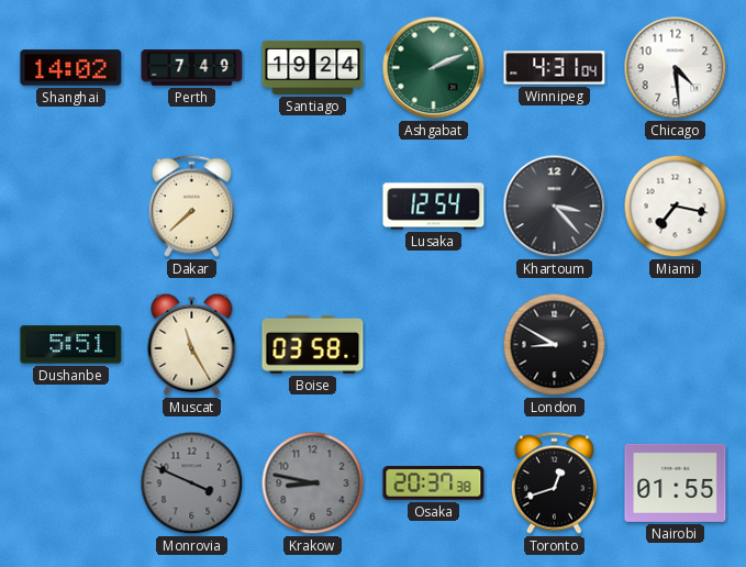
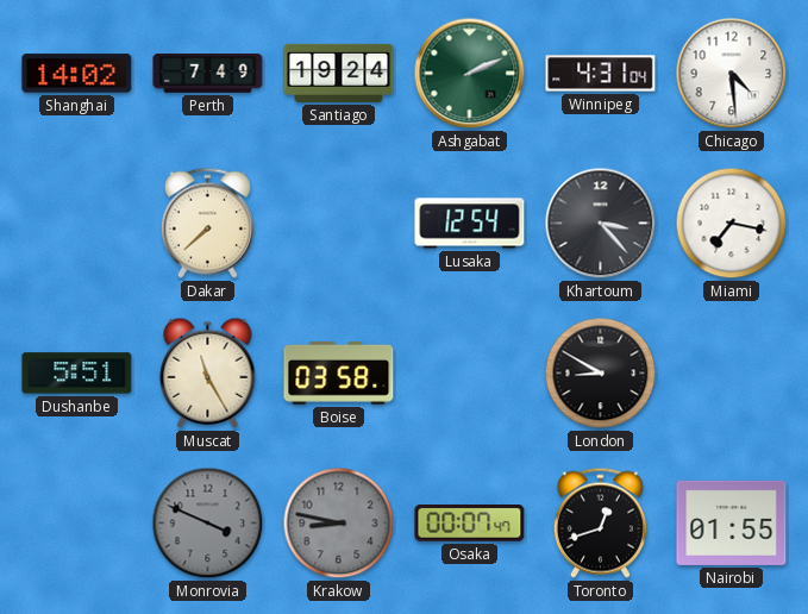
Osaka: 20:37 -> 00:07 (470, 524)
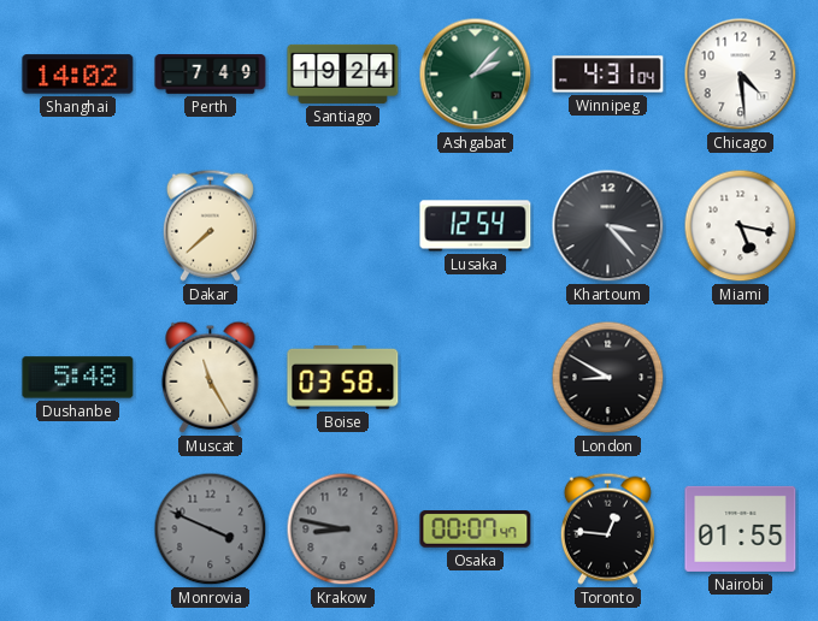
Ashgabat: 2:11 -> 2:07 (476, 75)
Miami: 7:17 -> 5:17 (741, 226)
Dushanbe: 5:51 -> 5:48 (78, 378)
Toronto: 12:42 -> 12:46 (607, 528)
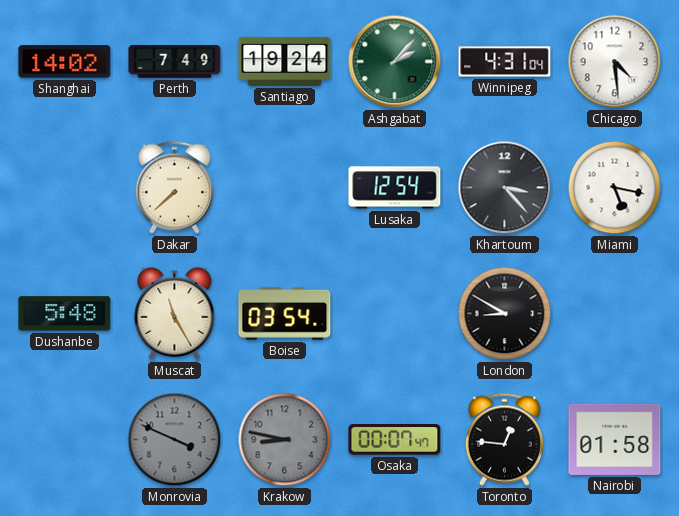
Boise: 03:58 -> 03:54 (285, 313)
Nairobi: 01:55 -> 01:58 (615, 439)
